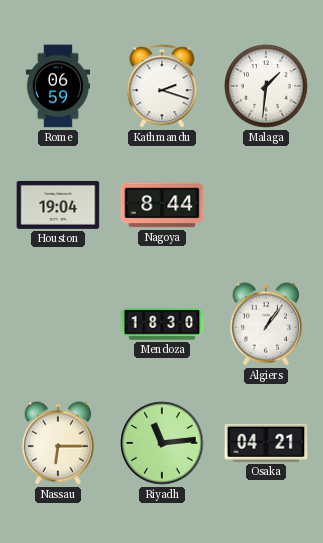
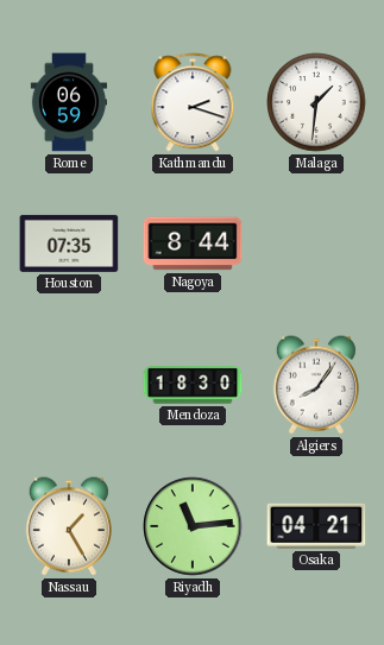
Houston: 19:04 -> 07:35 (69, 244)
Algiers: 1:06 -> 8:06 (316, 385)
Nassau: 6:15 -> 1:25 (69, 526)
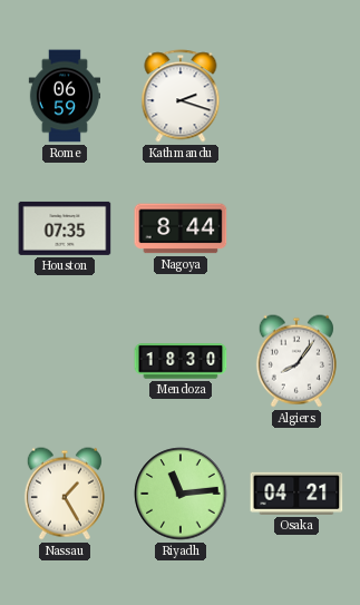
Malaga: 1:31 -> none (316, 102)
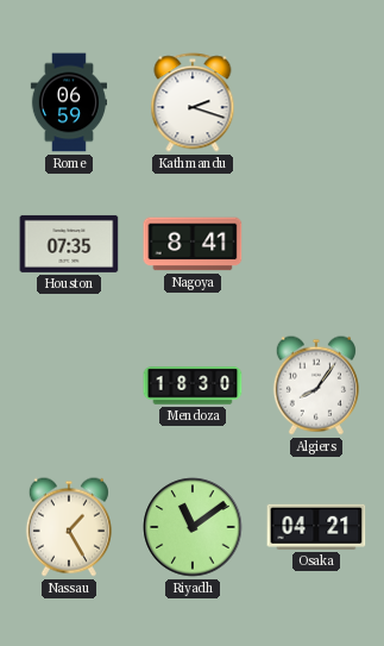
Nagoya: 8:44 -> 8:41 (193, 244)
Riyadh: 11:14 -> 11:09 (193, 527)
